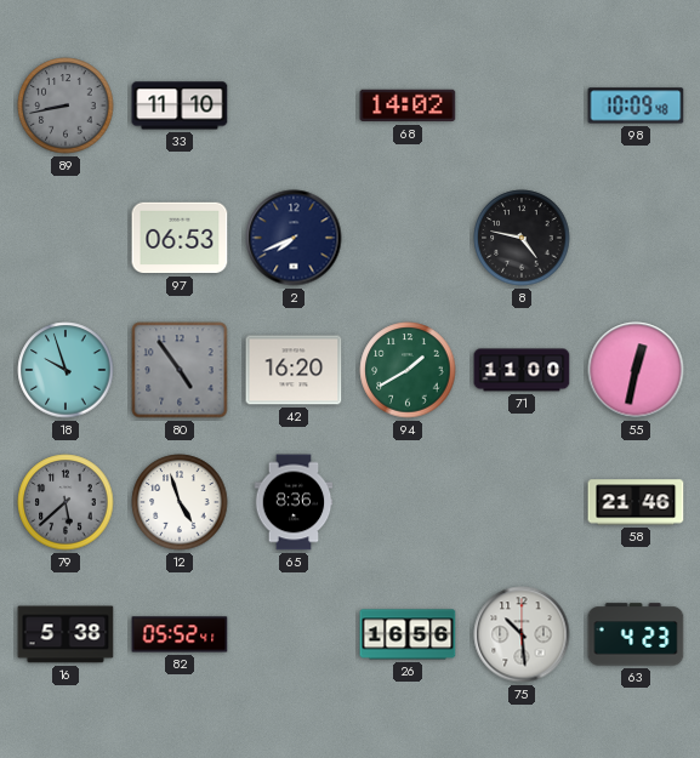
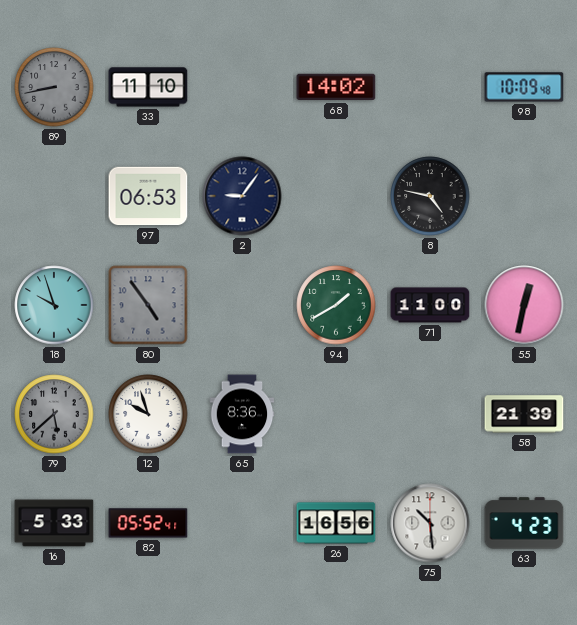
2: 7:41 -> 9:06 (242, 196)
42: 16:20 -> none (294, 370)
12: 4:57 -> 9:57 (148, 414)
58: 21:46 -> 21:39 (524, 414)
16: 5:38 -> 5:33 (54, 523)
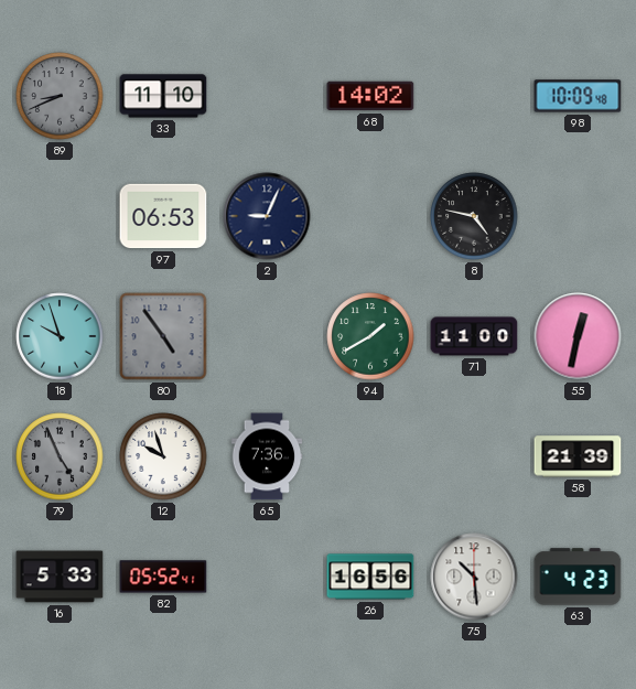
89: 8:43 -> 8:41 (60, 96)
2: 9:06 -> 9:04 (267, 216)
79: 5:38 -> 4:56 (60, 456)
65: 8:36 -> 7:36 (267, 456)
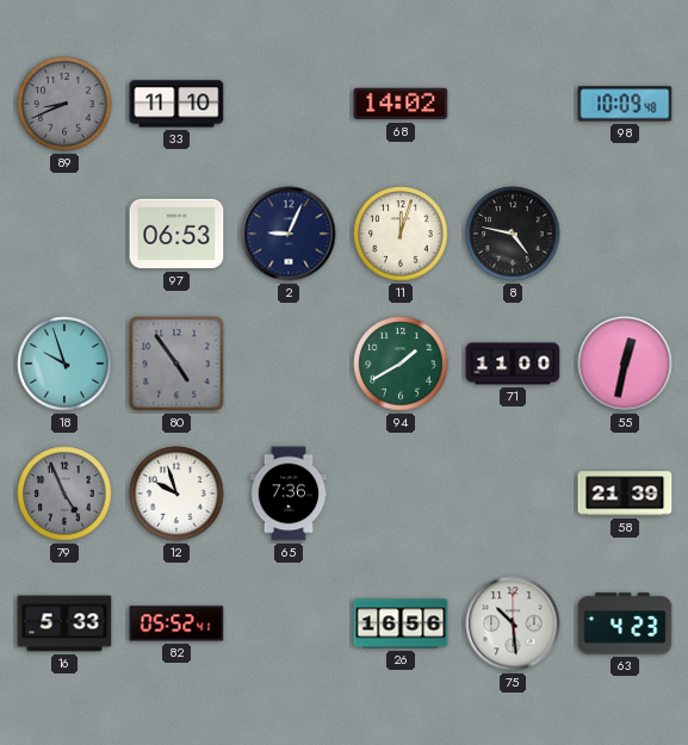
11: none -> 12:03 (401, 234)
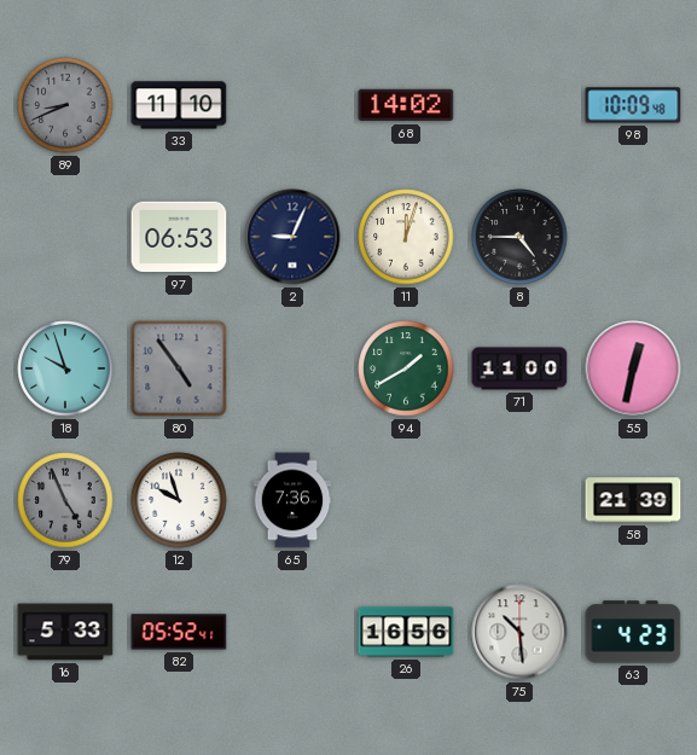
8: 4:47 -> 4:45 (519, 237)
